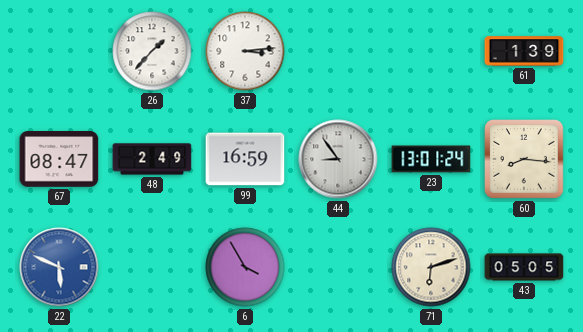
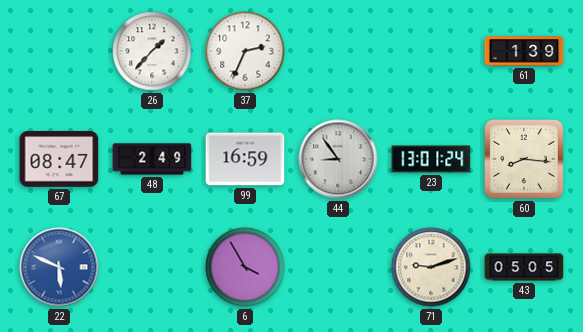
37: 3:14 -> 2:34 (245, 51)
71: 6:12 -> 9:12 (431, 267)
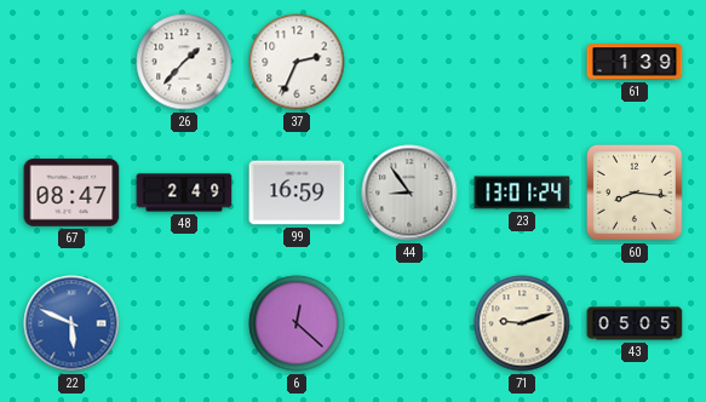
6: 3:55 -> 12:22 (297, 323)
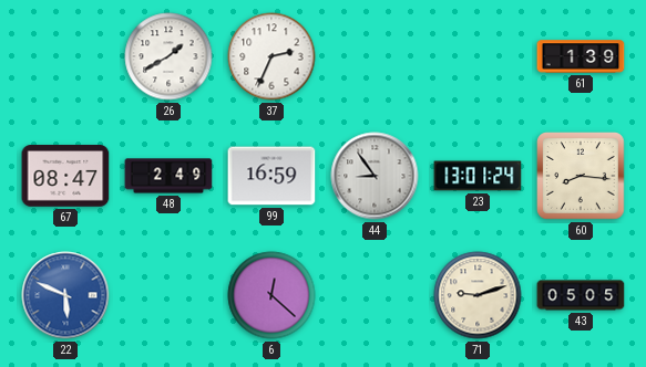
26: 1:37 -> 1:40 (168, 56)
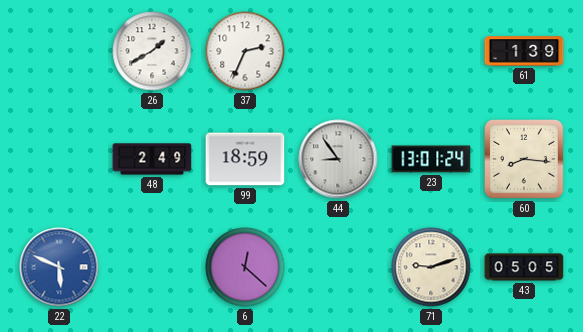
67: 08:47 -> none (65, 176)
99: 16:59 -> 18:59 (245, 159)
